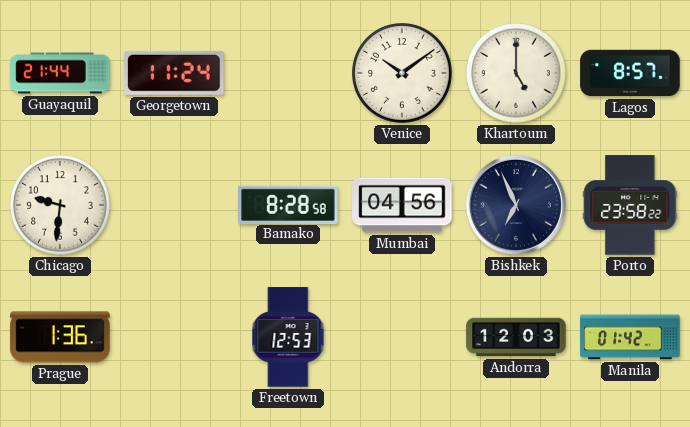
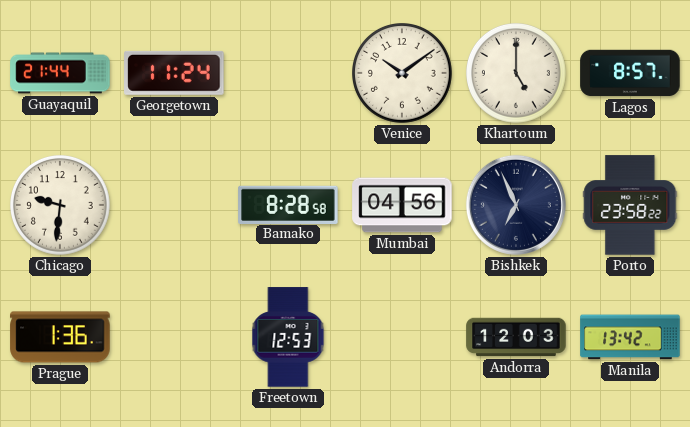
Manila: 01:42 -> 13:42 (630, 337)
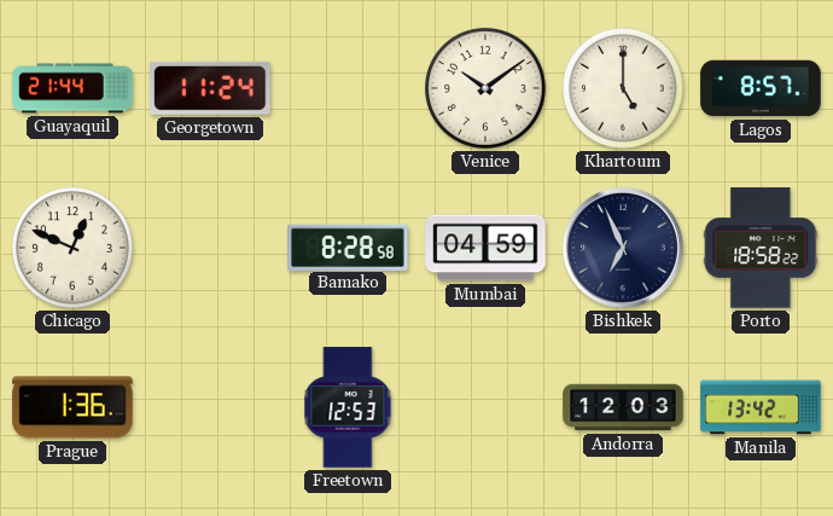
Chicago: 9:31 -> 12:49 (74, 249)
Mumbai: 04:56 -> 04:59 (485, 248)
Porto: 23:58 -> 18:58 (761, 248)
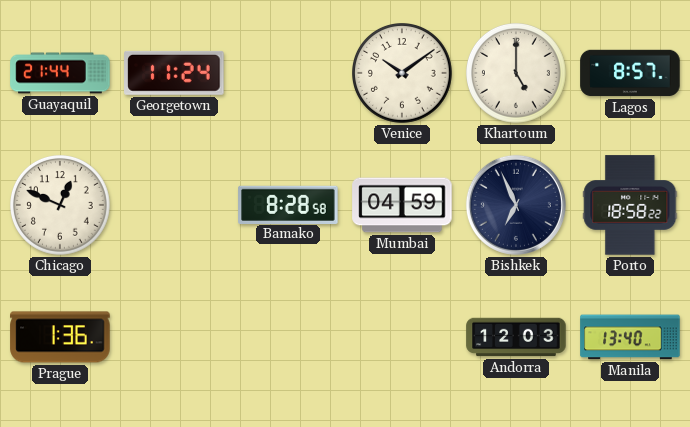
Freetown: 12:53 -> none (348, 407)
Manila: 13:42 -> 13:40 (630, 337)
